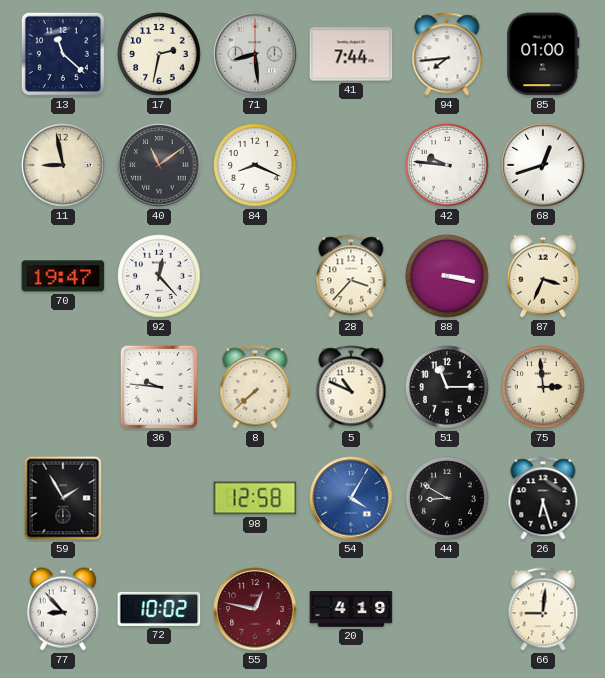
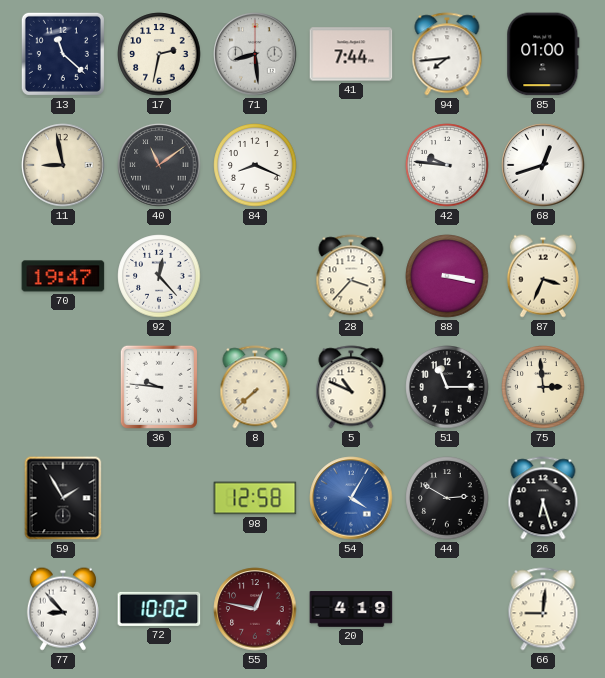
44: 8:50 -> 2:50 (447, 498)
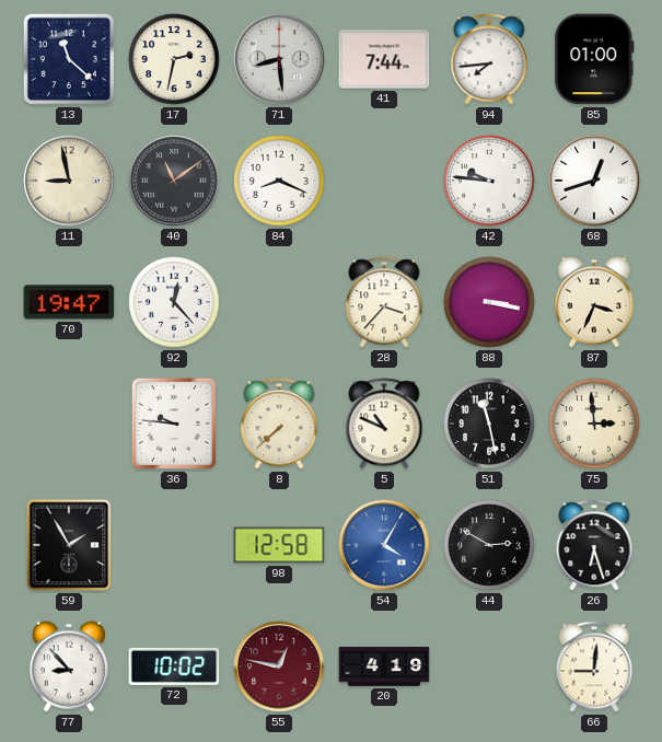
51: 11:15 -> 11:28 (489, 424)
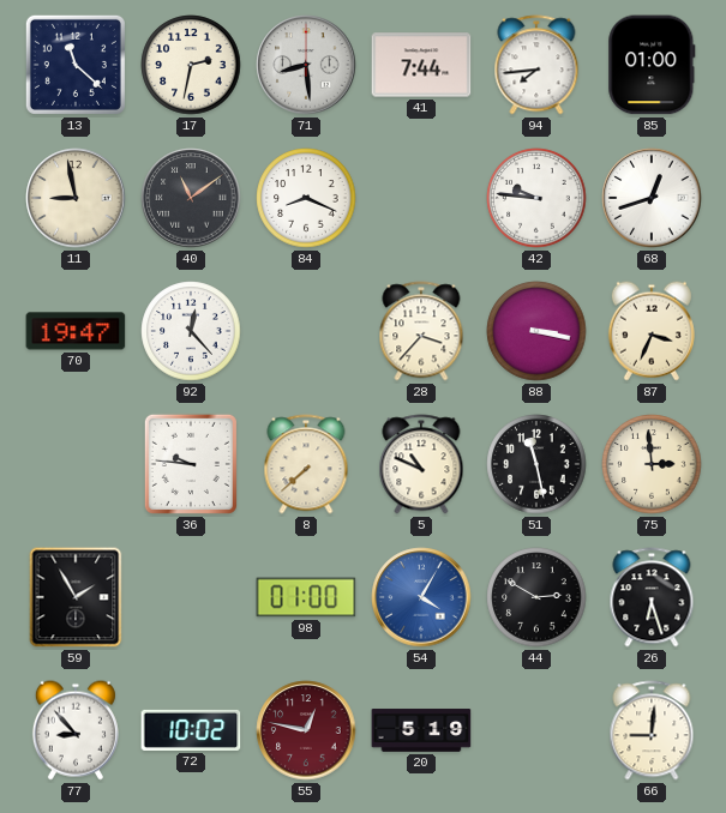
98: 12:58 -> 01:00 (306, 597)
20: 4:19 -> 5:19 (421, 730)
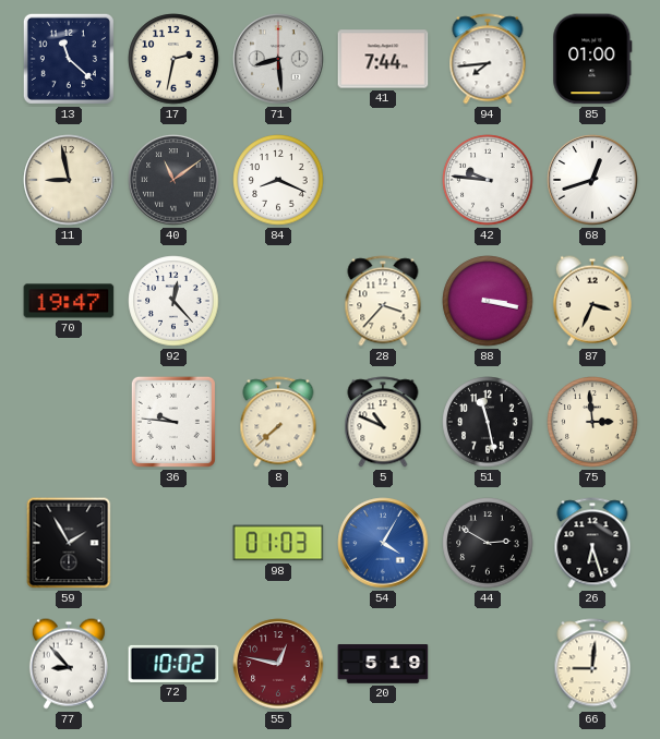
98: 01:00 -> 01:03 (278, 543)
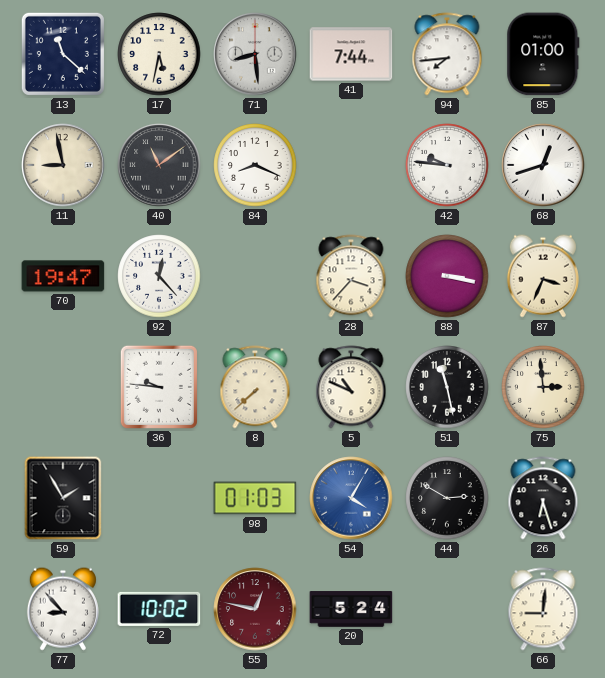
17: 2:32 -> 5:32 (159, 54)
20: 5:19 -> 5:24 (351, 609)
